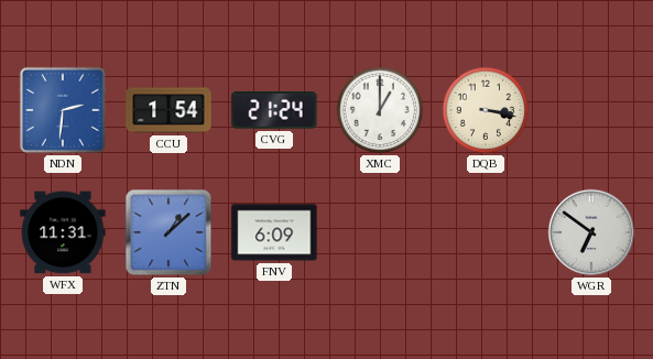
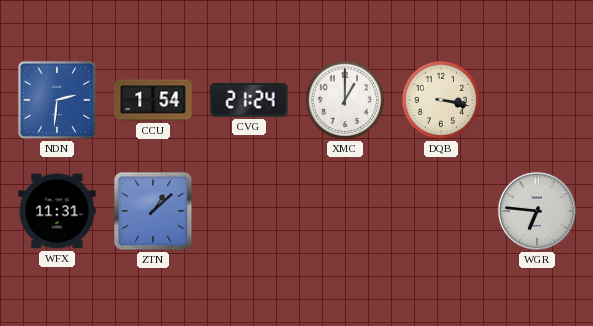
FNV: 6:09 -> none (274, 232)
WGR: 6:51 -> 6:46 (537, 211)
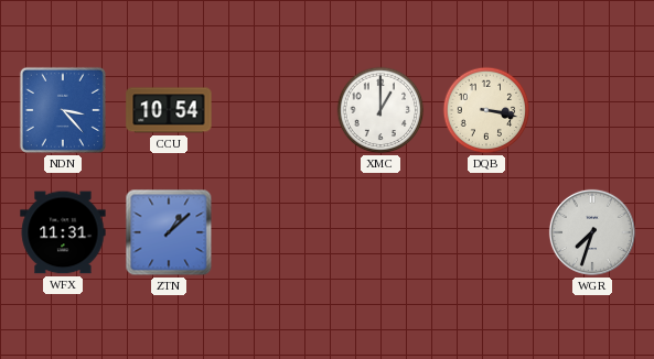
NDN: 2:31 -> 3:23 (63, 110)
CCU: 1:54 -> 10:54 (169, 110)
CVG: 21:24 -> none (249, 100)
WGR: 6:46 -> 7:33 (592, 232)
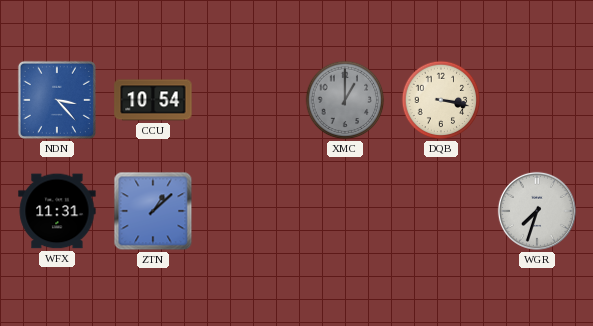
XMC dial: white -> grey (345, 100)
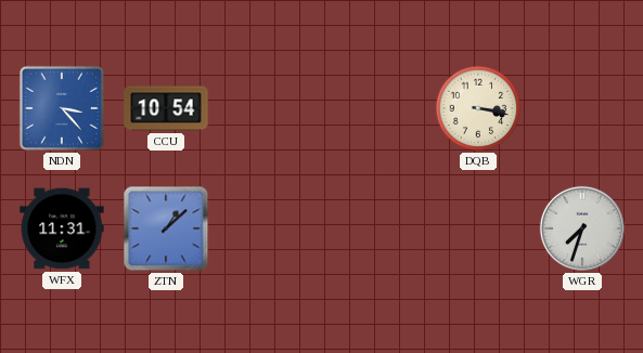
XMC: 1:00 -> none (345, 100)
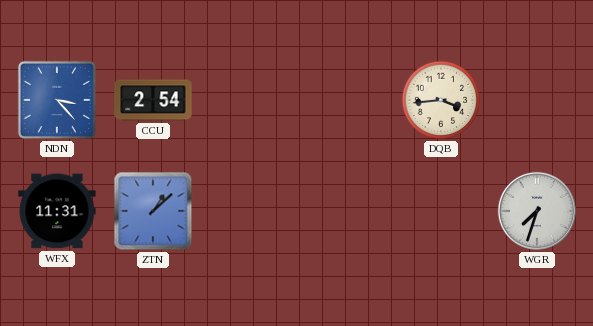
CCU: 10:54 -> 2:54 (153, 100)
DQB: 3:17 -> 3:44 (441, 100)
